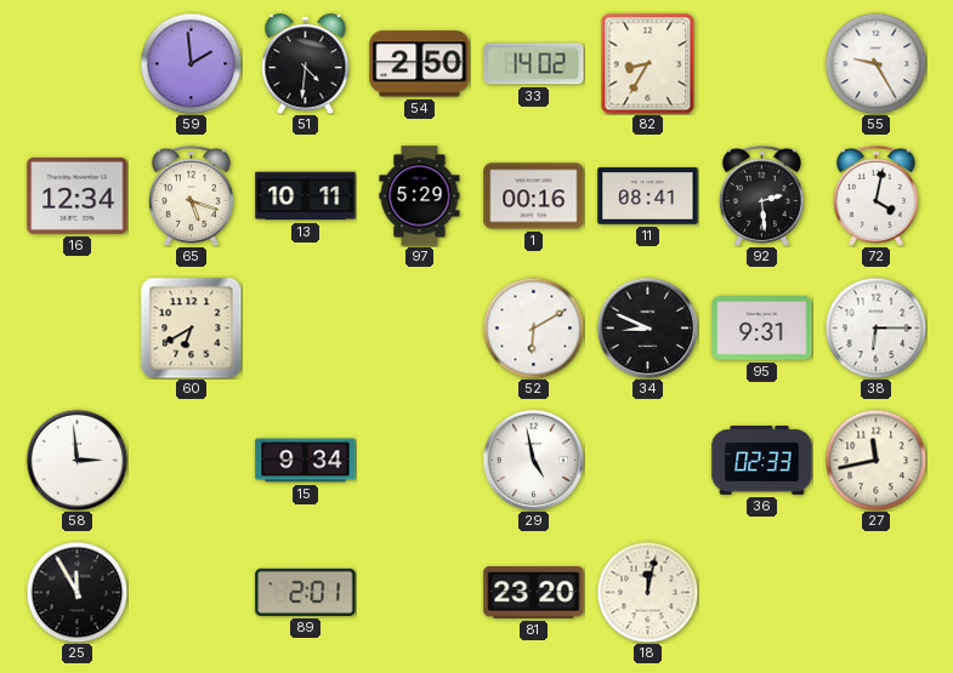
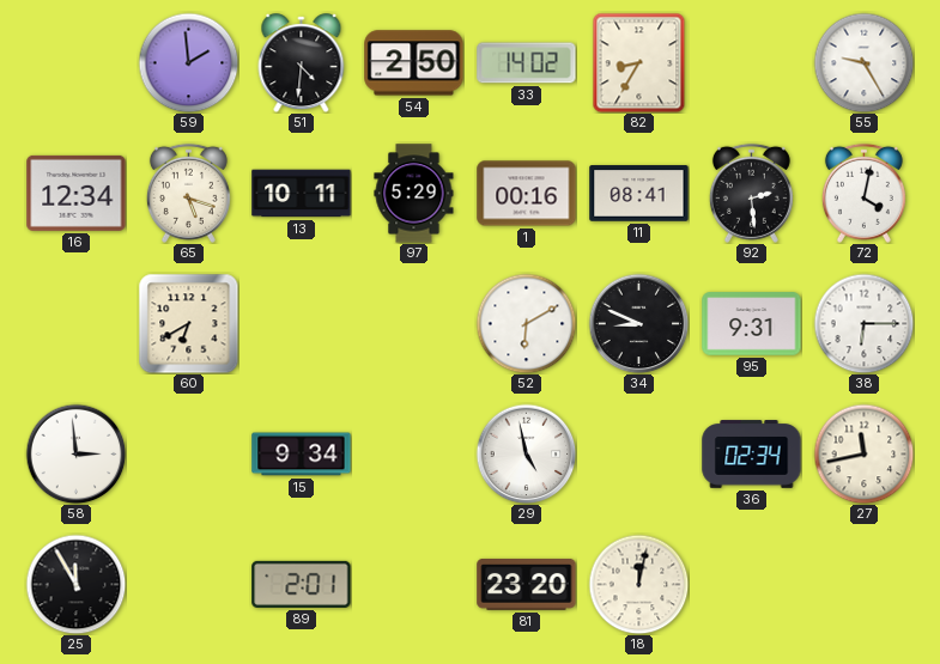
36: 02:33 -> 02:34 (752, 455)
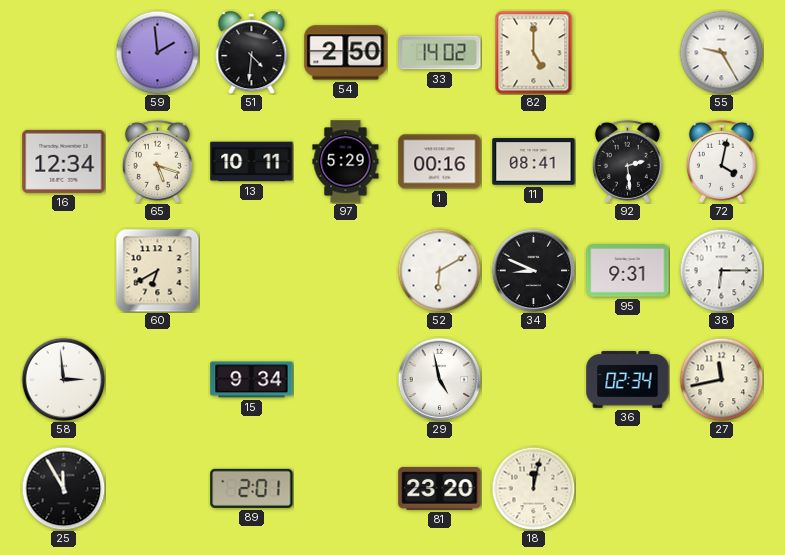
82: 8:35 -> 5:00 (534, 52)
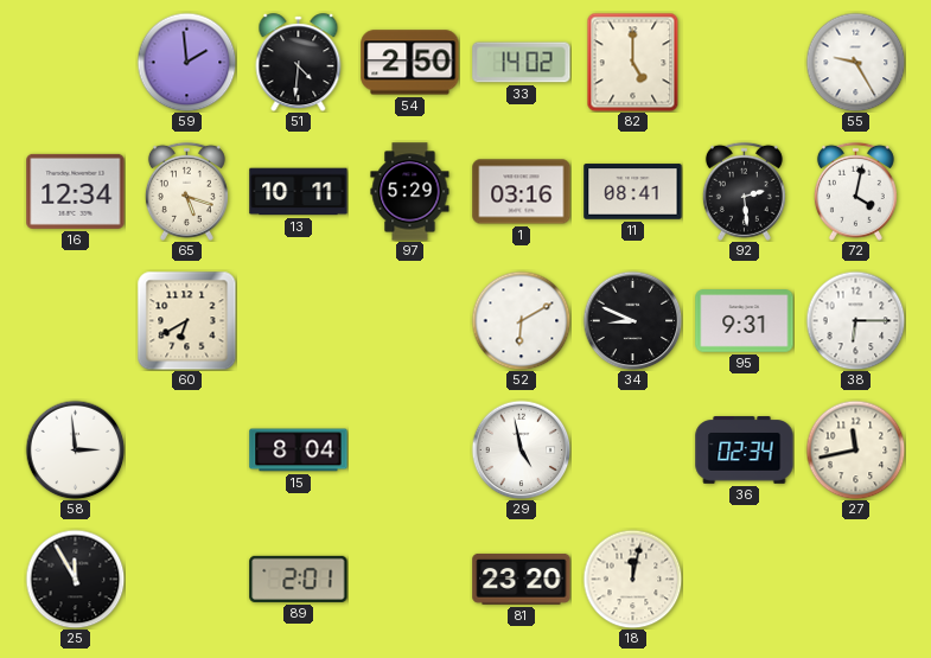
1: 00:16 -> 03:16 (522, 192)
15: 9:34 -> 8:04 (299, 451)
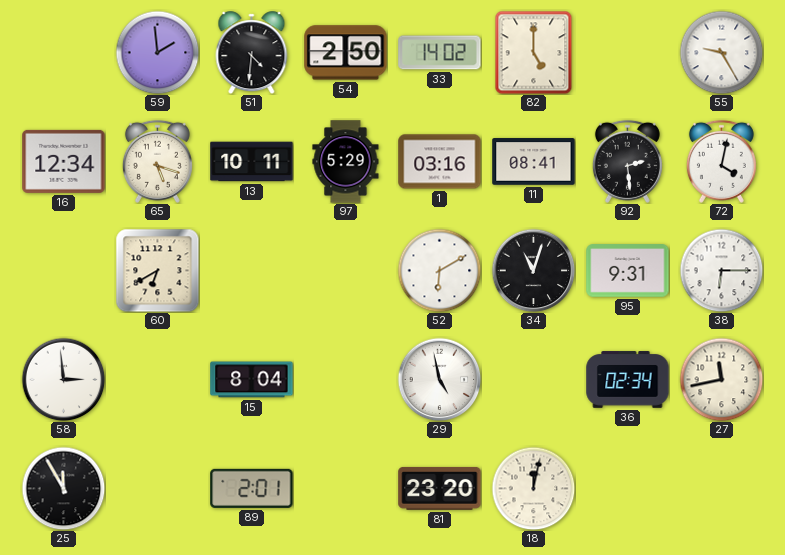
34: 8:49 -> 11:03 (533, 270)
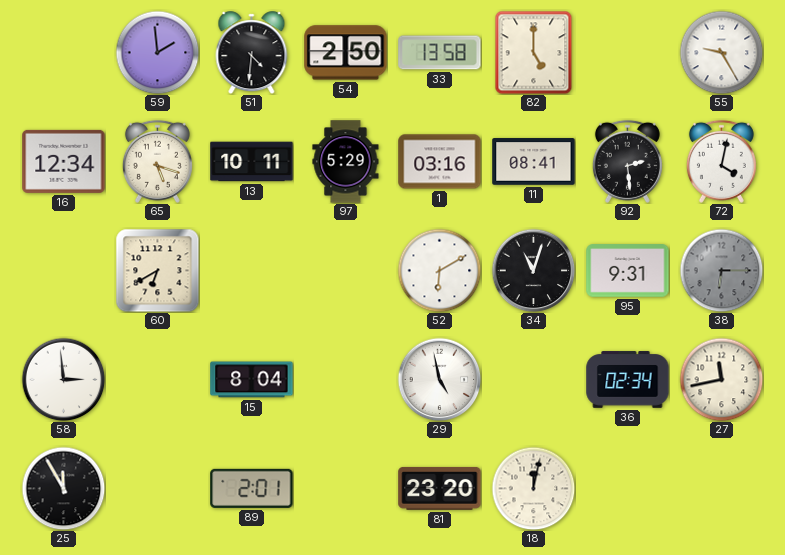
33: 14:02 -> 13:58 (440, 53)
38 dial: white -> grey (721, 270)
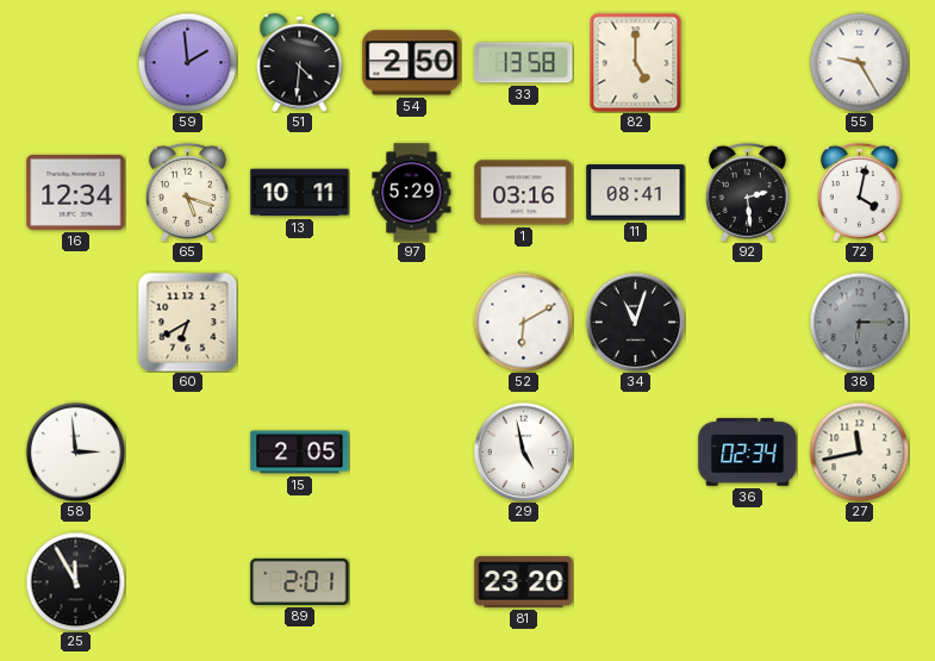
95: 9:31 -> none (628, 271)
15: 8:04 -> 2:05 (300, 453)
18: 12:02 -> none (533, 488)
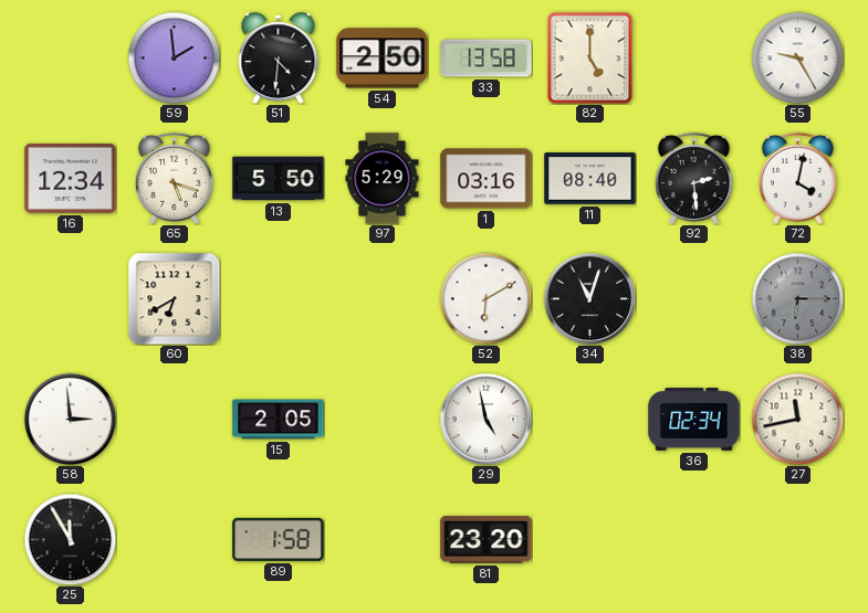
13: 10:11 -> 5:50 (279, 179)
11: 08:41 -> 08:40 (590, 179)
89: 2:01 -> 1:58 (279, 539)
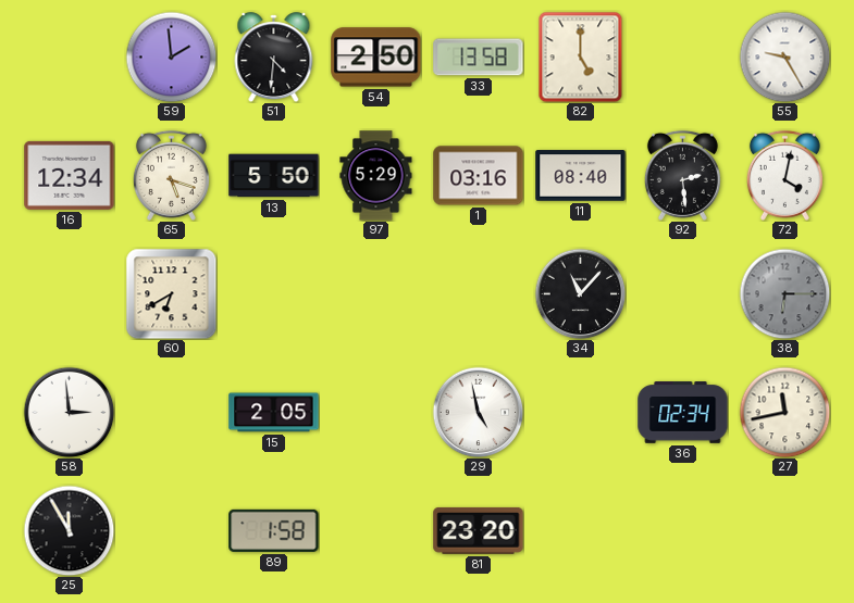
52: 6:10 -> none (485, 298)
34: 11:03 -> 11:07 (580, 293)
